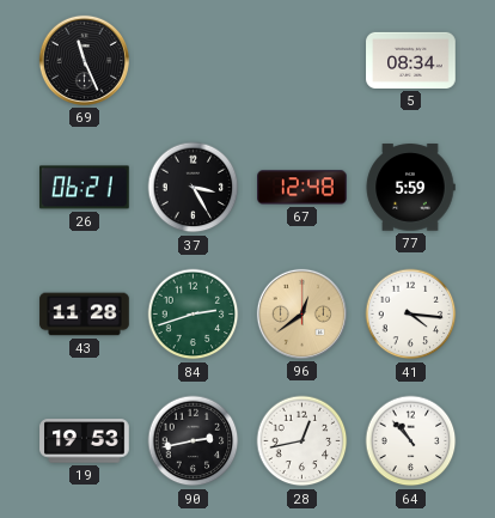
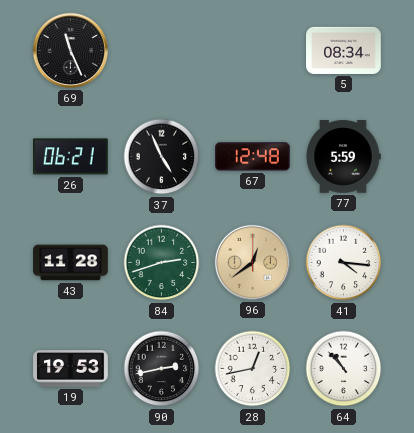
37: 3:25 -> 4:56 (162, 157)
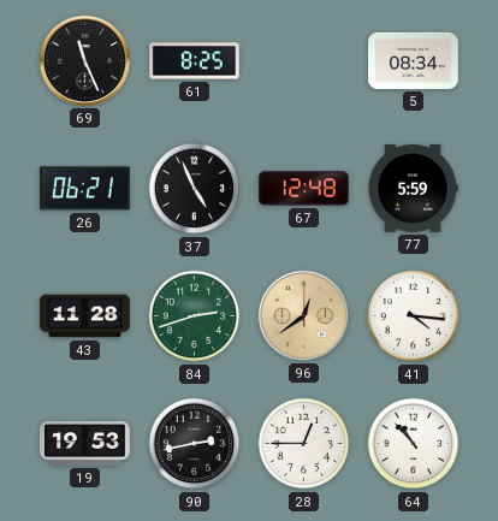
61: none -> 8:25 (195, 61)
28: 12:43 -> 12:45 (304, 444)
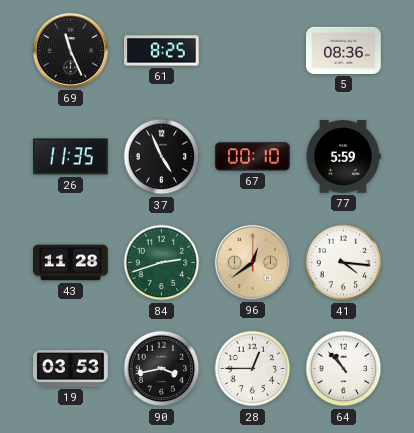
5: 08:34 -> 08:36 (344, 50)
26: 06:21 -> 11:35 (71, 157)
67: 12:48 -> 00:10 (253, 157)
19: 19:53 -> 03:53 (71, 369)
90: 2:43 -> 3:43 (162, 369)
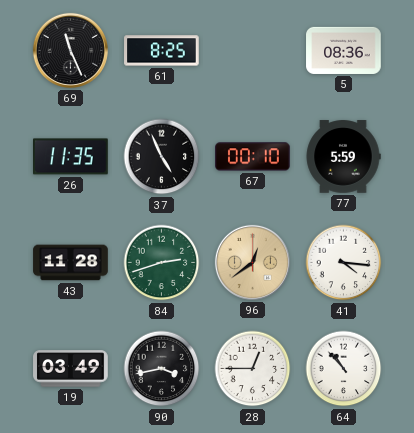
19: 03:53 -> 03:49 (71, 369)
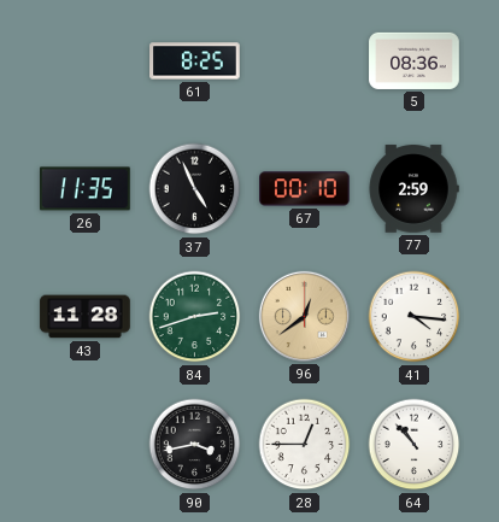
69: 11:26 -> none (70, 50)
77: 5:59 -> 2:59 (413, 189)
19: 03:49 -> none (71, 369)
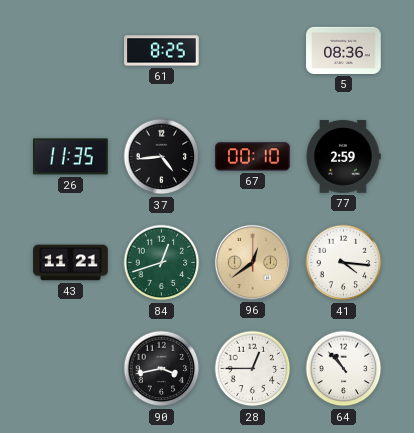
37: 4:56 -> 4:44 (162, 157)
43: 11:28 -> 11:21 (71, 263)
84: 2:42 -> 12:42 (162, 263)
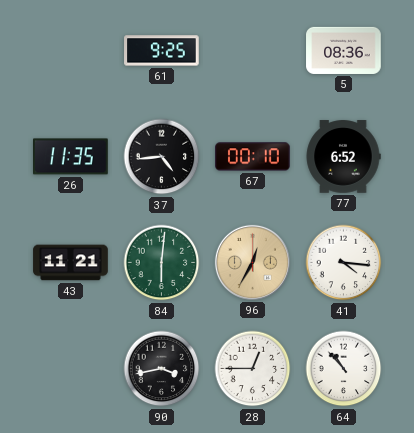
61: 8:25 -> 9:25 (162, 51)
77: 2:59 -> 6:52 (343, 157)
84: 12:42 -> 6:01 (162, 263)
96: 12:39 -> 12:35 (252, 262)
